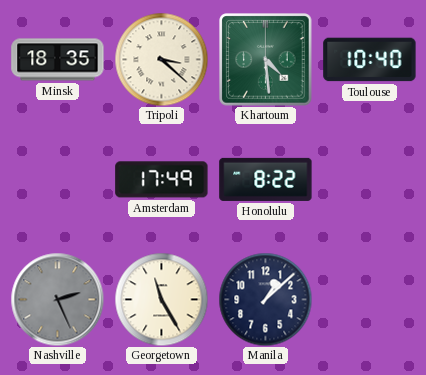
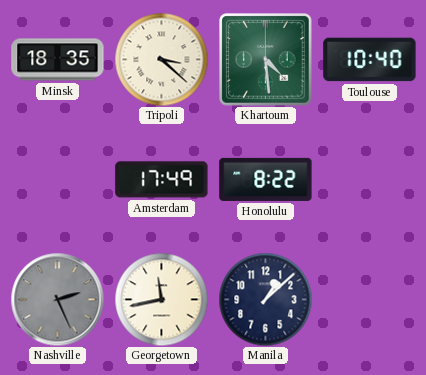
Georgetown: 11:25 -> 11:43 (161, 299)
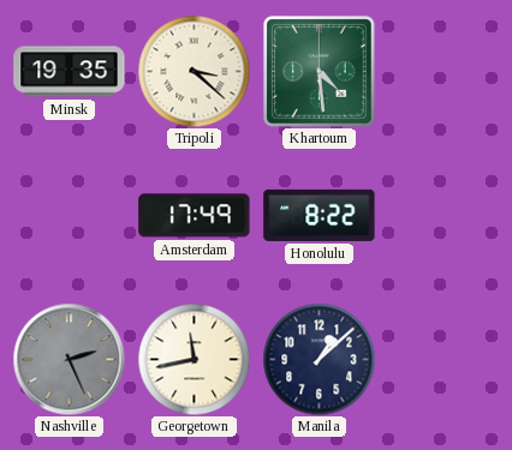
Minsk: 18:35 -> 19:35 (70, 72)
Toulouse: 10:40 -> none (370, 60)
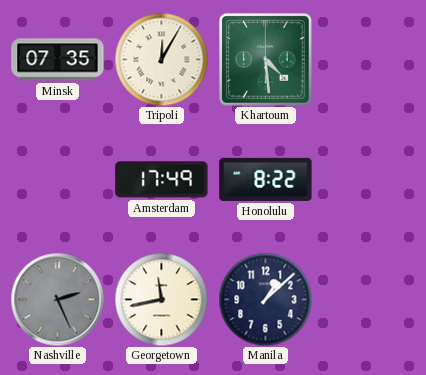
Minsk: 19:35 -> 07:35 (58, 60)
Tripoli: 3:22 -> 12:05 (161, 59)
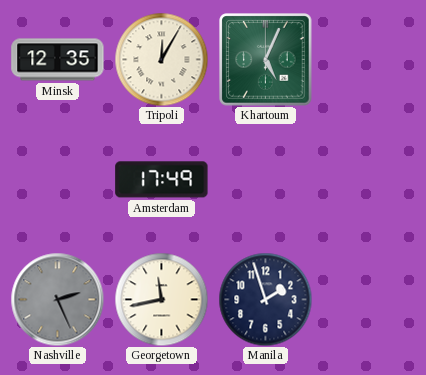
Minsk: 07:35 -> 12:35 (58, 60)
Khartoum: 4:29 -> 5:04 (266, 60)
Honolulu: 8:22 -> none (266, 179)
Manila: 1:08 -> 1:57 (265, 299)
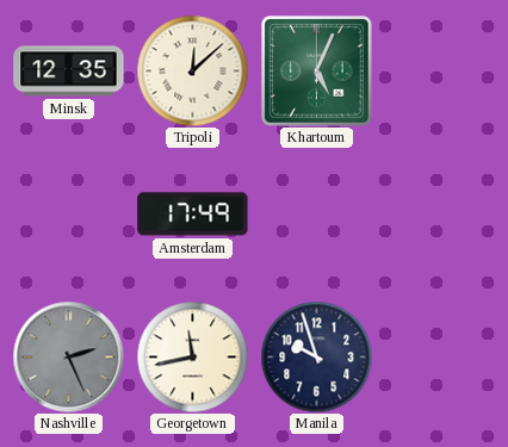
Tripoli: 12:05 -> 12:08 (192, 70)
Manila: 1:57 -> 9:57 (316, 356)
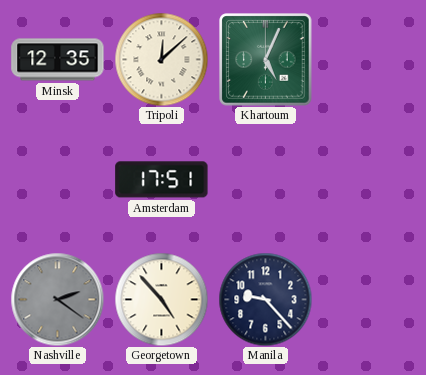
Amsterdam: 17:49 -> 17:51 (162, 180)
Nashville: 2:26 -> 2:21 (57, 299)
Georgetown: 11:43 -> 4:53 (161, 299)
Manila: 9:57 -> 9:23 (265, 299)
